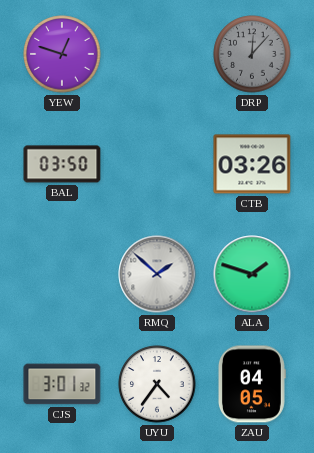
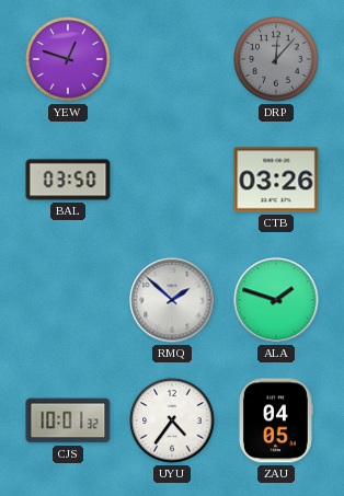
CJS: 3:01 -> 10:01 (68, 420)
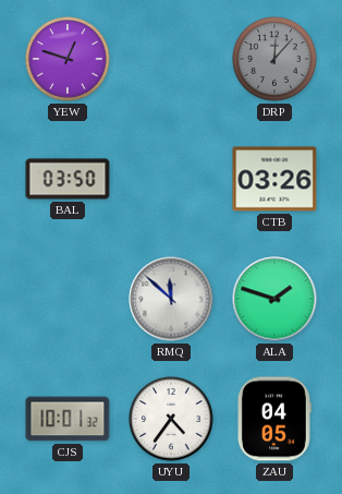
RMQ: 1:52 -> 11:52 (171, 299)
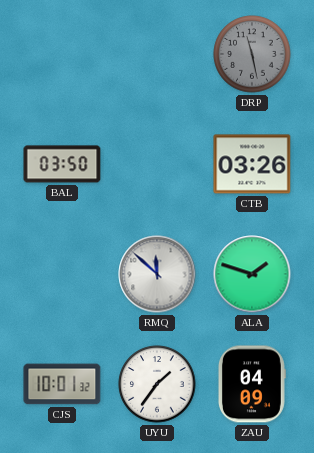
YEW: 12:48 -> none (68, 59)
DRP: 12:07 -> 11:28 (252, 54)
UYU: 4:36 -> 1:36 (157, 384)
ZAU: 04:05 -> 04:09 (252, 384)
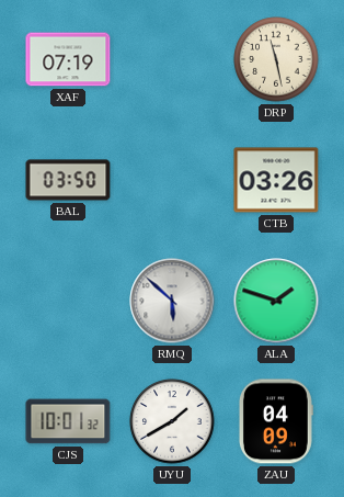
XAF: none -> 07:19 (68, 59)
DRP dial: grey -> cream (276, 59)
RMQ: 11:52 -> 5:52 (172, 301)
UYU: 1:36 -> 1:40 (172, 421)
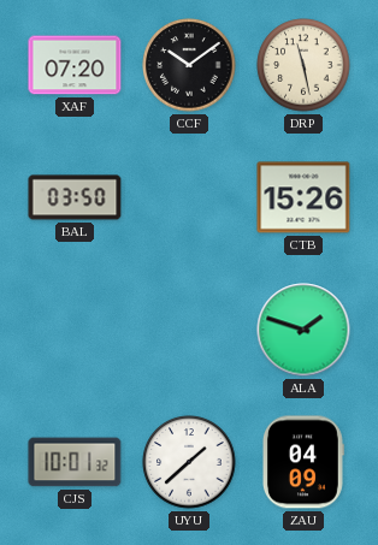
XAF: 07:19 -> 07:20 (75, 65)
CCF: none -> 10:09 (189, 65)
CTB: 03:26 -> 15:26 (303, 197)
RMQ: 5:52 -> none (172, 301)
UYU: 1:40 -> 1:38 (189, 462)
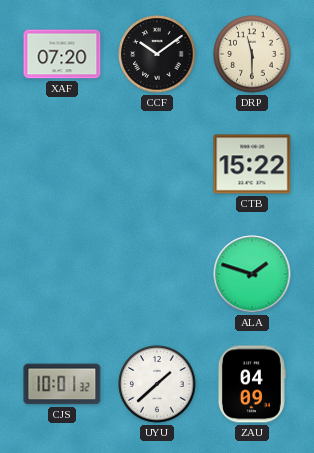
DRP: 11:28 -> 11:30 (252, 54)
BAL: 03:50 -> none (75, 197)
CTB: 15:26 -> 15:22 (252, 164)
